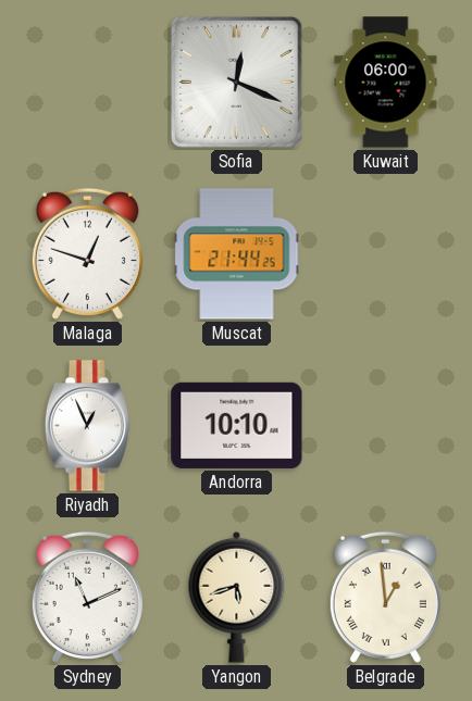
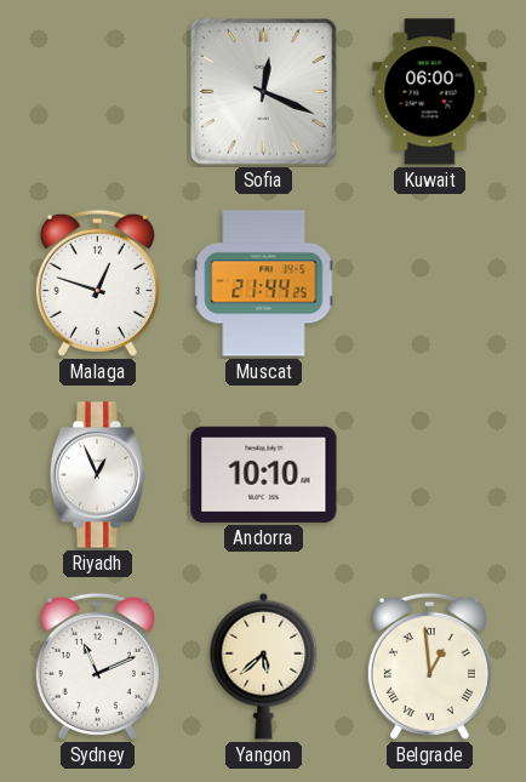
Yangon: 5:42 -> 5:38 (264, 666)
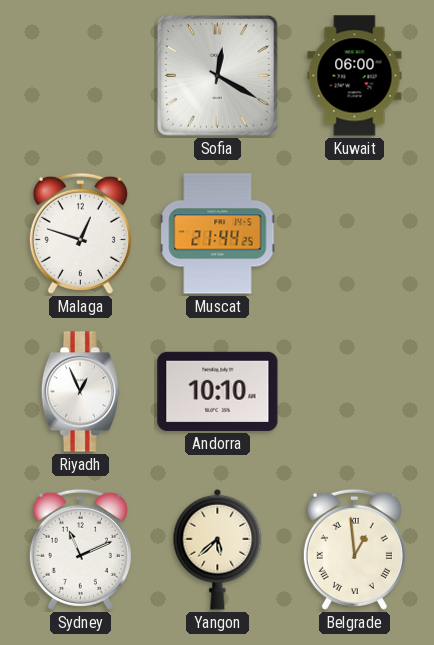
Sofia: 12:19 -> 12:20 (218, 76)
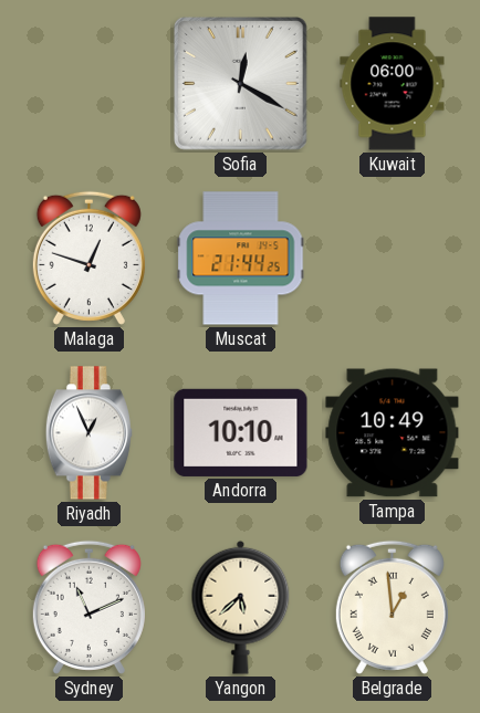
Tampa: none -> 10:49 (393, 433)
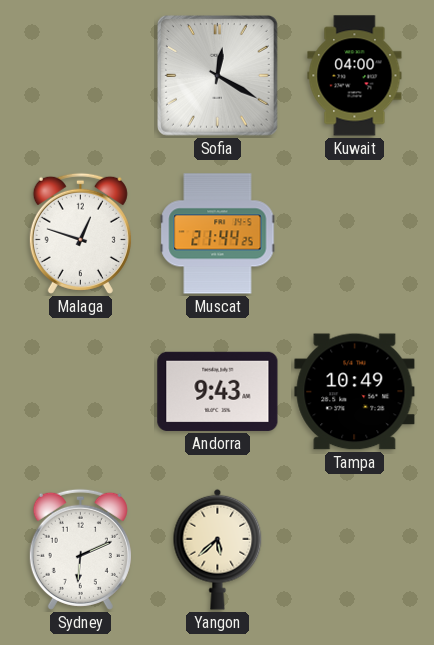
Kuwait: 06:00 -> 04:00 (355, 76)
Riyadh: 12:56 -> none (88, 433)
Andorra: 10:10 -> 9:43 (218, 391)
Sydney: 11:11 -> 6:11 (80, 549)
Belgrade: 12:59 -> none (392, 607)
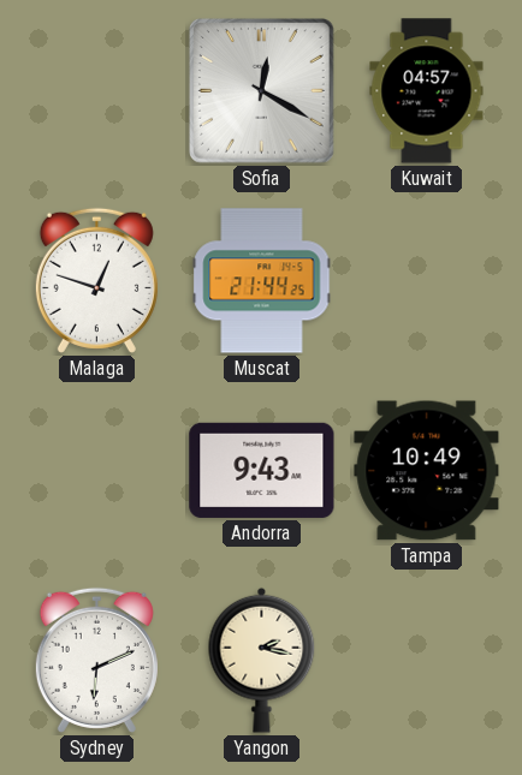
Kuwait: 04:00 -> 04:57 (427, 91)
Yangon: 5:38 -> 2:17 (262, 660)
